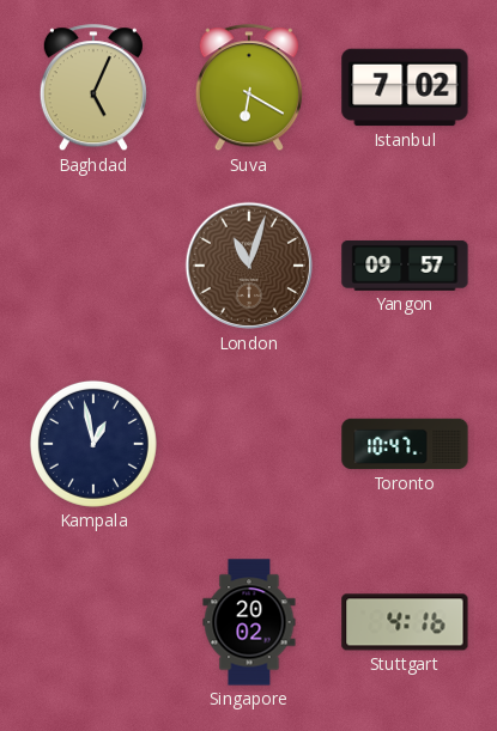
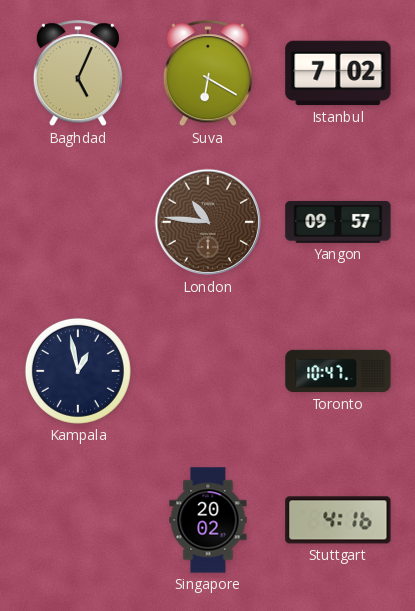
London: 11:03 -> 10:46 (208, 222)
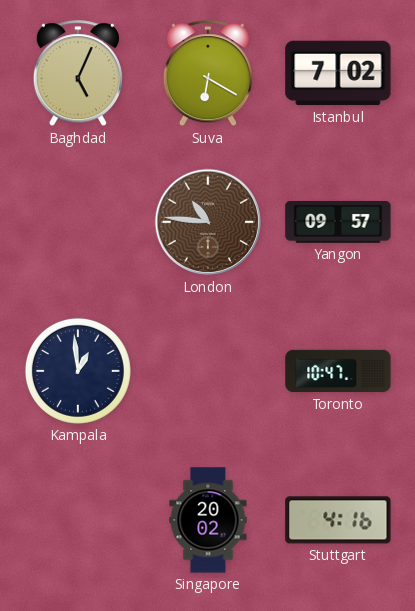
Kampala: 12:58 -> 12:59 (78, 371)
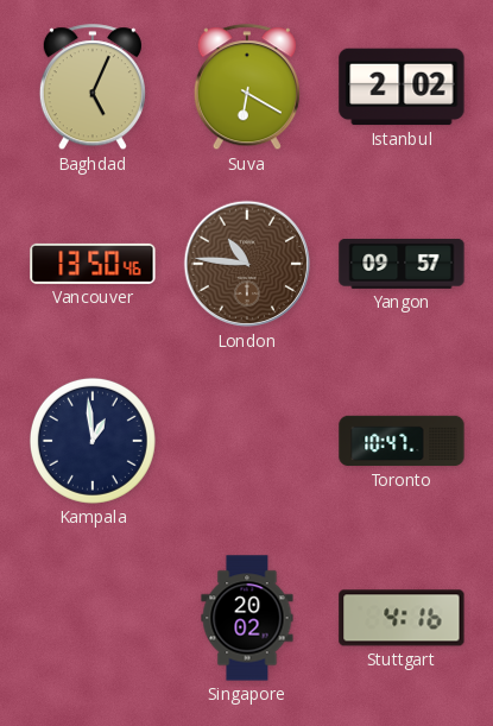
Istanbul: 7:02 -> 2:02 (402, 87)
Vancouver: none -> 13:50 (93, 264)
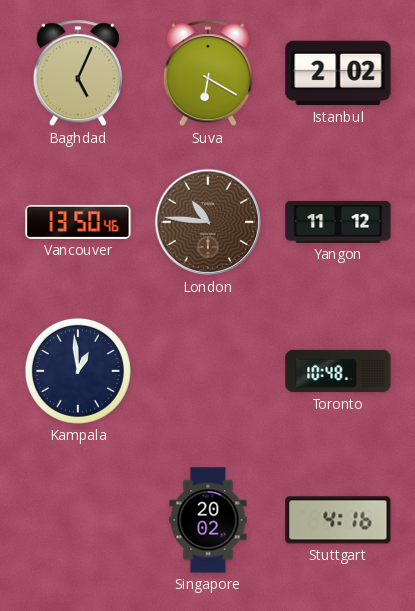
Yangon: 09:57 -> 11:12 (338, 222)
Toronto: 10:47 -> 10:48 (338, 371)
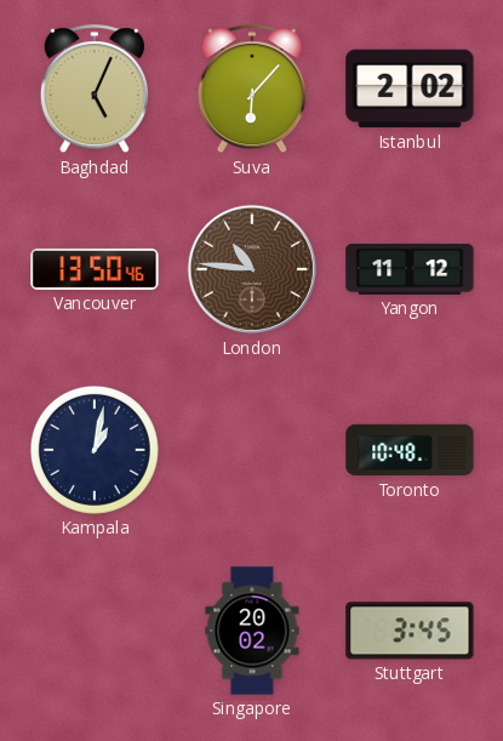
Suva: 6:20 -> 6:07 (252, 90)
Kampala: 12:59 -> 1:02 (95, 450)
Stuttgart: 4:16 -> 3:45 (410, 631)
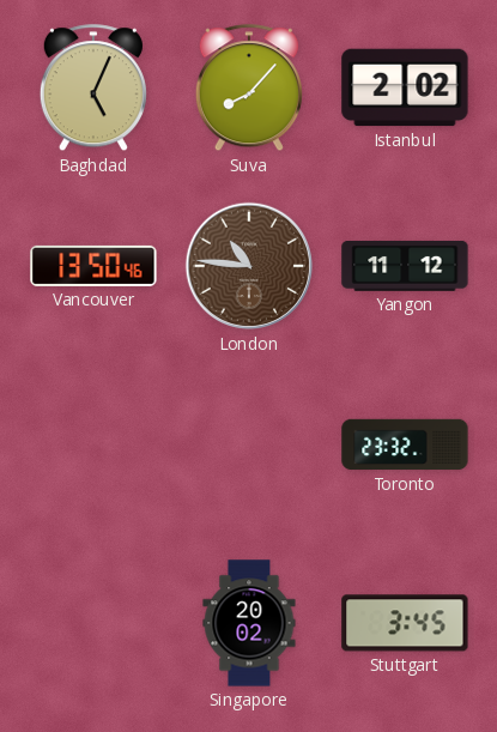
Suva: 6:07 -> 8:07 (249, 89)
Kampala: 1:02 -> none (95, 450)
Toronto: 10:48 -> 23:32 (405, 444)
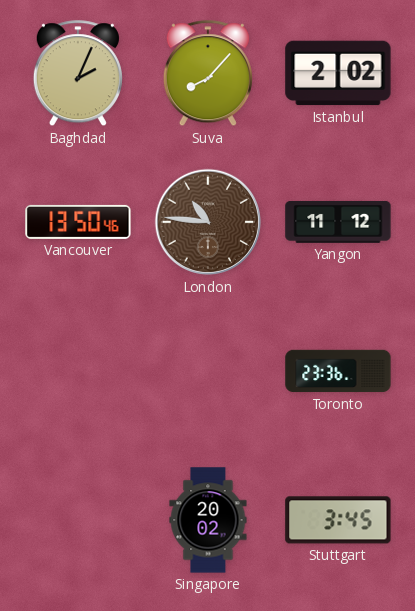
Baghdad: 5:04 -> 2:04 (78, 74)
Toronto: 23:32 -> 23:36 (338, 371)
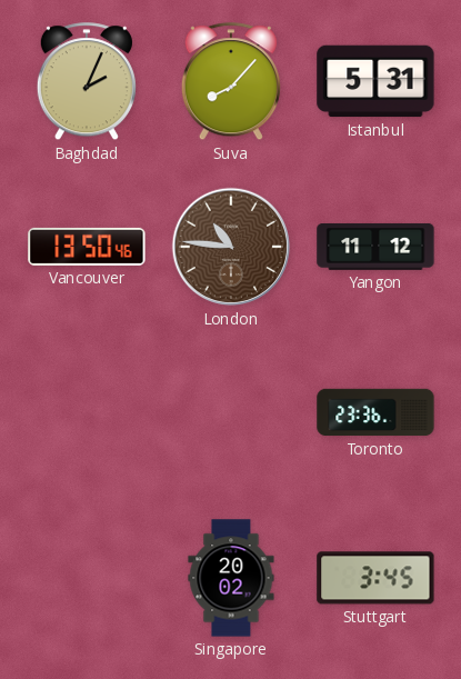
Istanbul: 2:02 -> 5:31 (375, 81)
